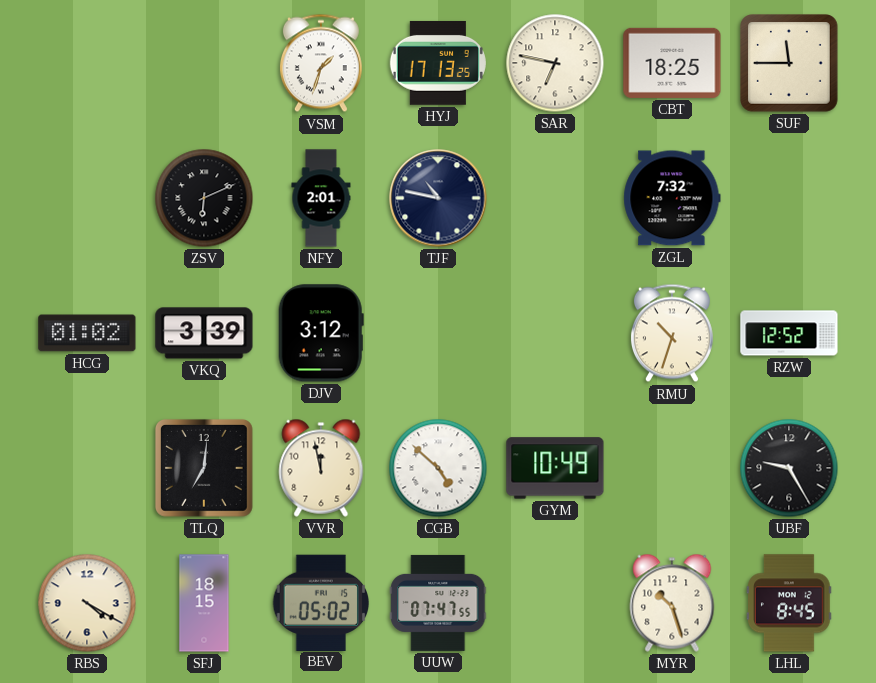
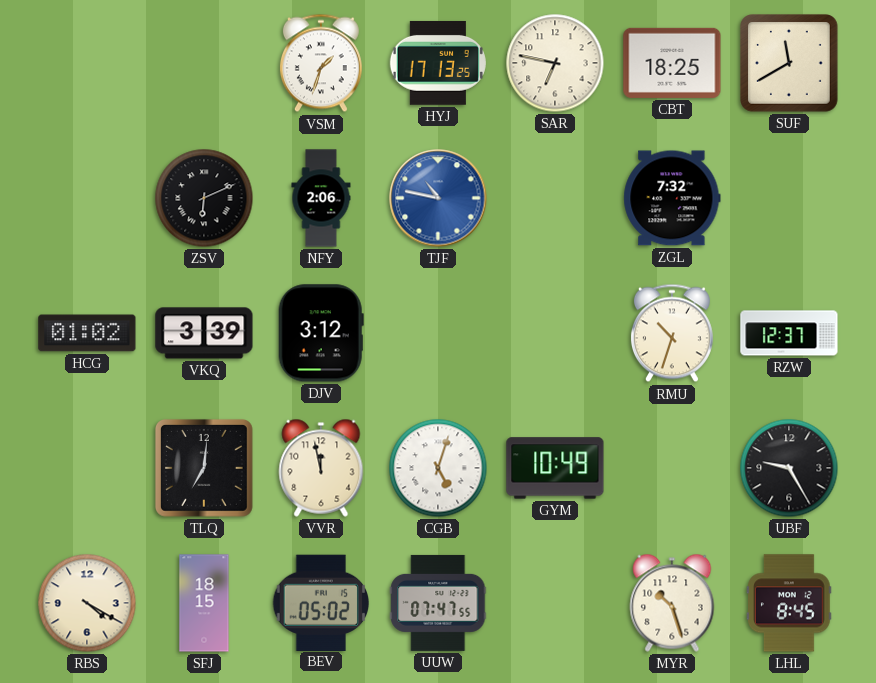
SUF: 11:45 -> 11:40 (790, 64)
NFY: 2:01 -> 2:06 (321, 198)
TJF dial: navy -> blue (438, 198)
RZW: 12:52 -> 12:37 (789, 333)
CGB: 4:52 -> 5:03 (438, 468)
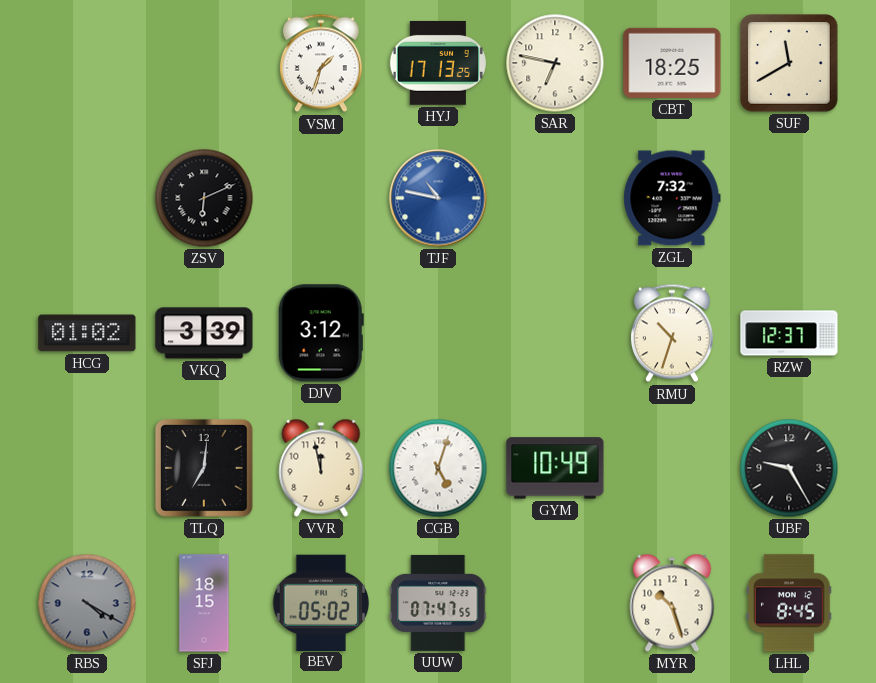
NFY: 2:06 -> none (321, 198)
RBS dial: cream -> grey (87, 603)
